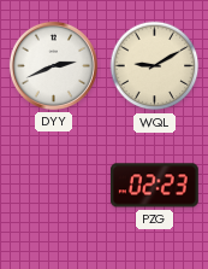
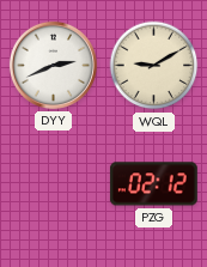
PZG: 02:23 -> 02:12 (153, 184)
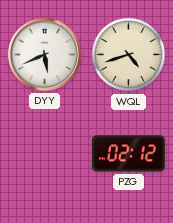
DYY: 2:41 -> 5:41 (44, 54)
WQL: 9:10 -> 4:42 (129, 55)
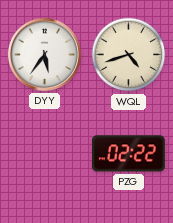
DYY: 5:41 -> 5:36 (44, 54)
PZG: 02:12 -> 02:22 (128, 154)
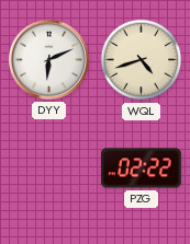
DYY: 5:36 -> 6:11 (48, 59)
